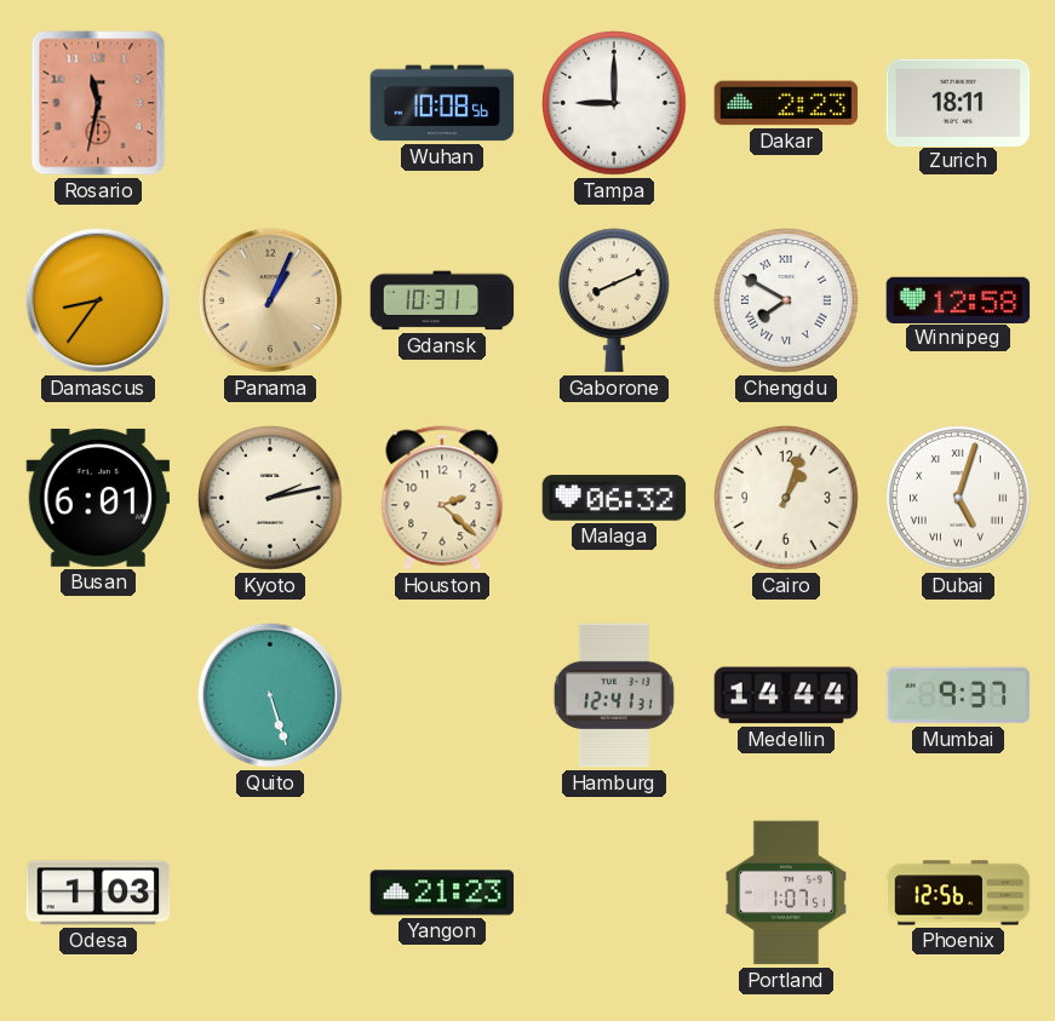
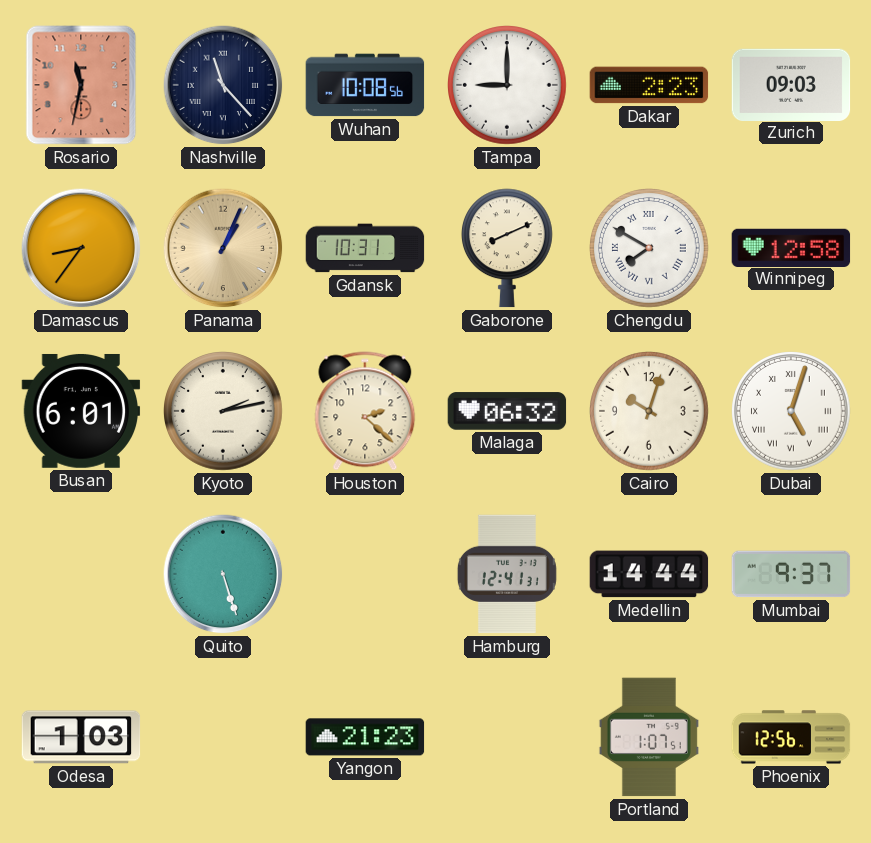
Nashville: none -> 11:23 (223, 85)
Zurich: 18:11 -> 09:03 (791, 84)
Cairo: 1:03 -> 10:03 (650, 412)
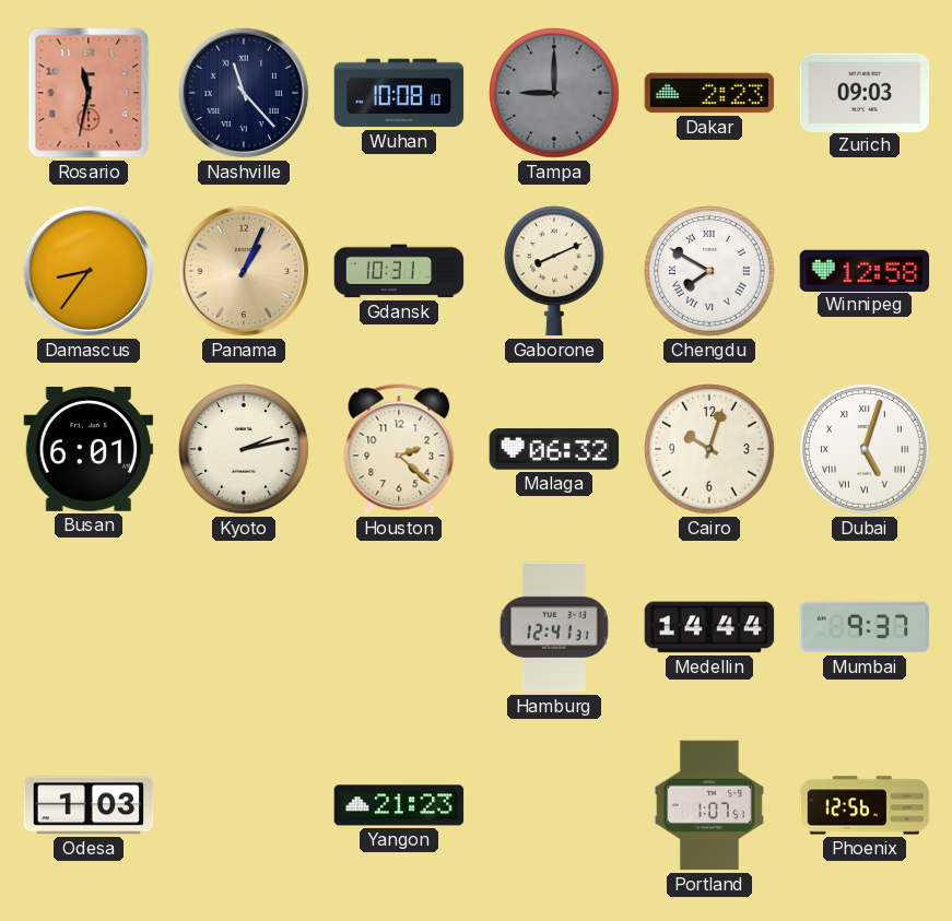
Wuhan: 10:08:56 -> 10:08:10 (399, 93)
Tampa dial: white -> grey (555, 94)
Quito: 5:27 -> none (223, 574)
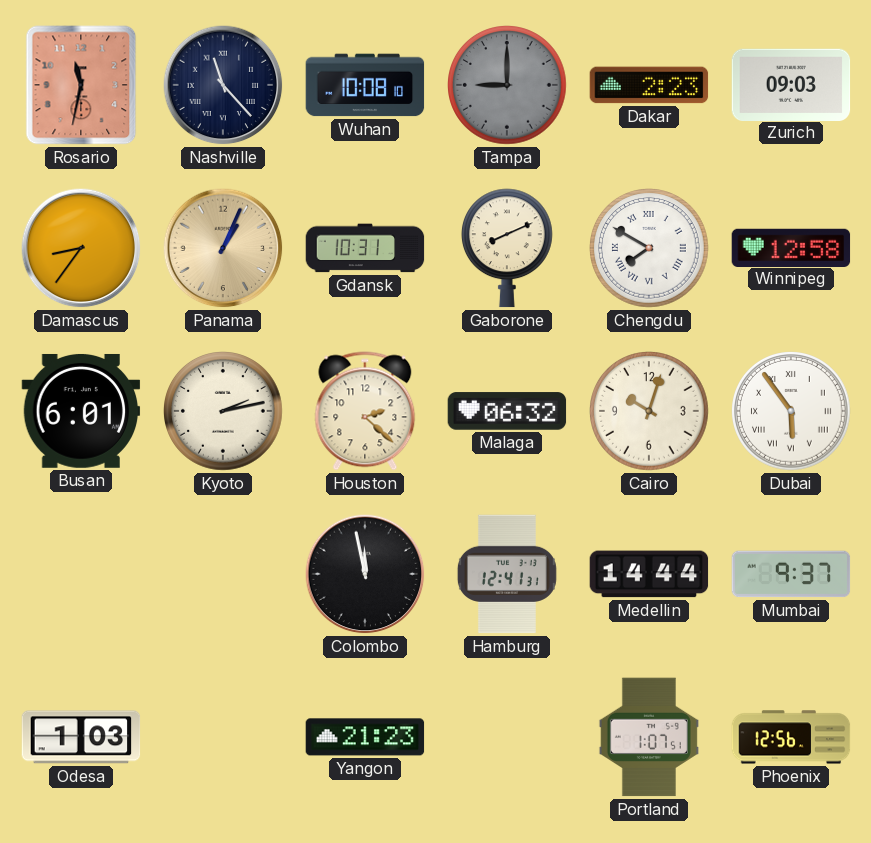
Dubai: 5:03 -> 5:54 (792, 412)
Colombo: none -> 11:58 (365, 574)
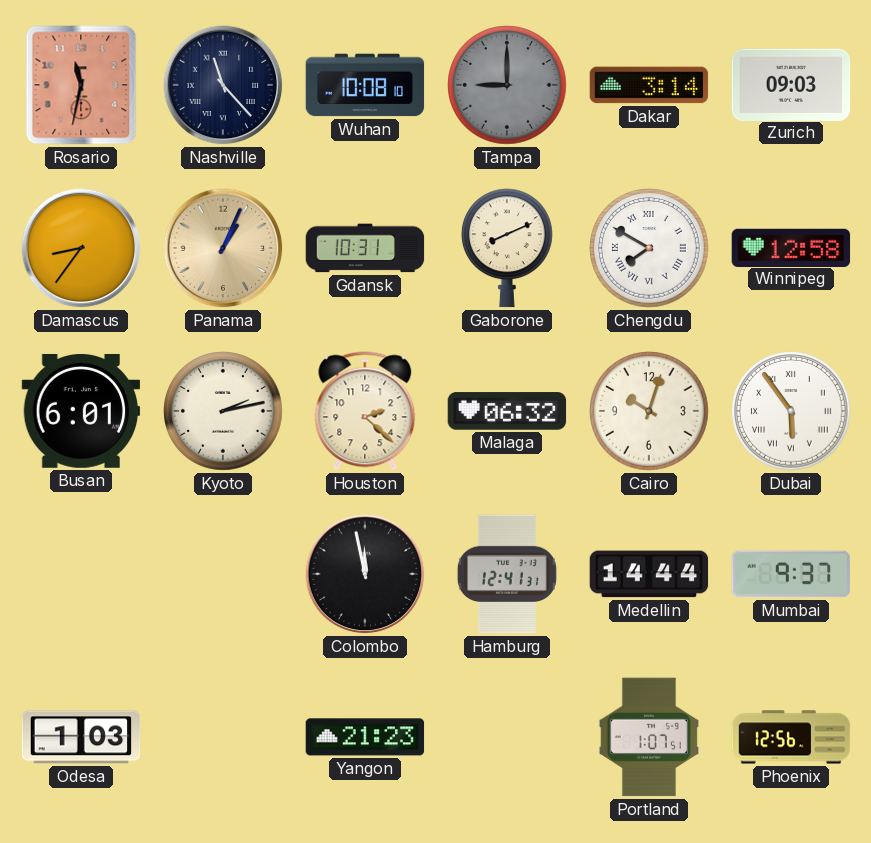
Dakar: 2:23 -> 3:14 (649, 85)
